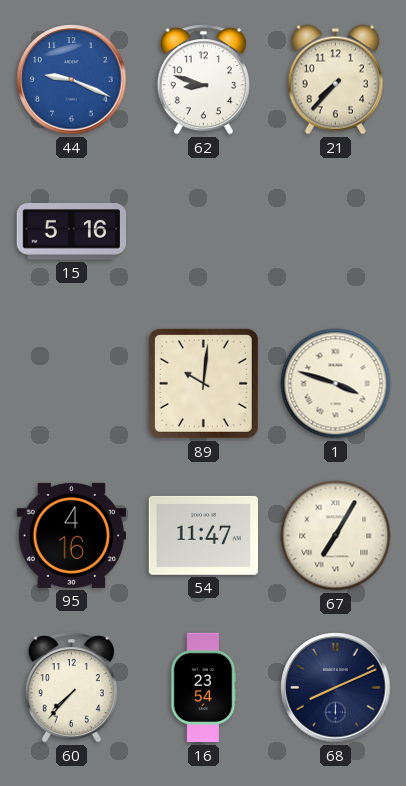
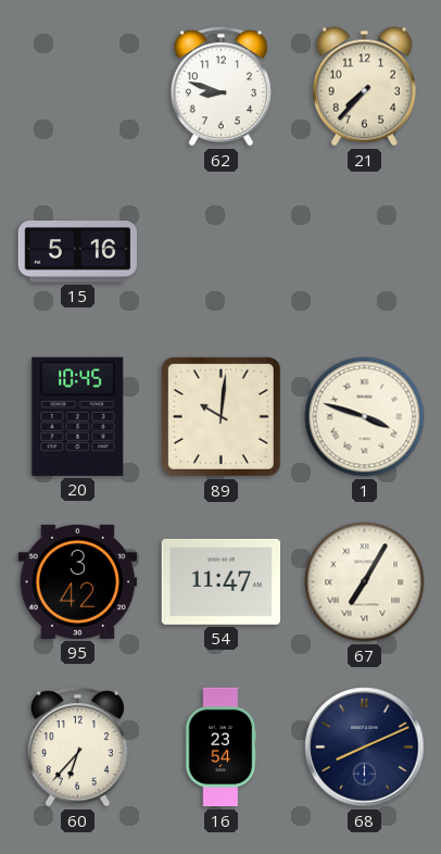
44: 9:19 -> none (72, 80)
20: none -> 10:45 (78, 416)
95: 4:16 -> 3:42 (77, 581)
60: 7:37 -> 6:37 (77, 748)
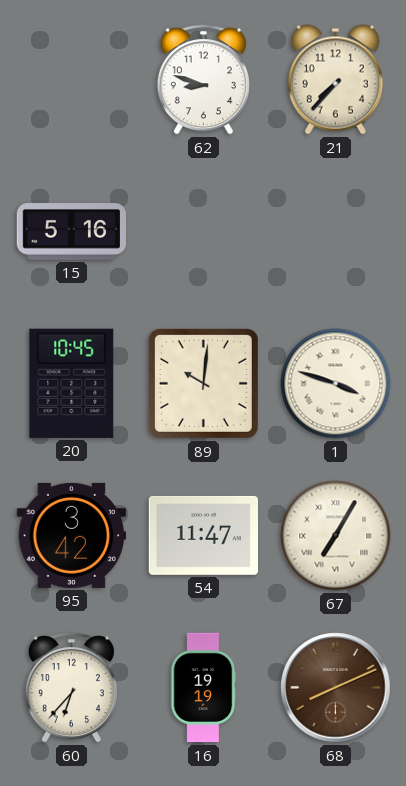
16: 23:54 -> 19:19 (203, 688)
68 dial: navy -> brown (336, 688)
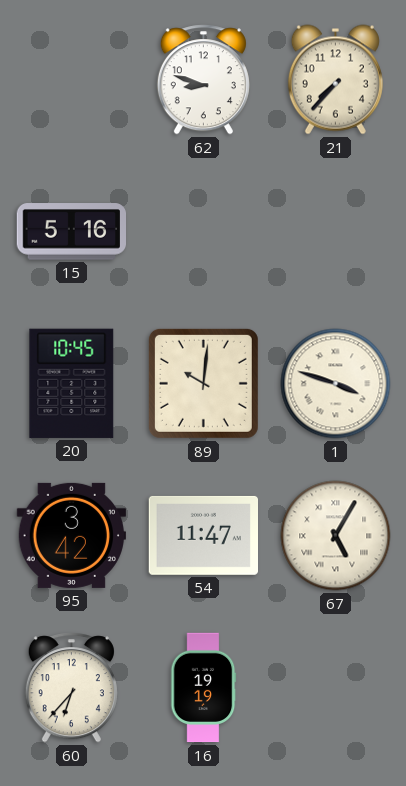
67: 7:05 -> 5:05 (336, 536)
68: 8:11 -> none (336, 688)
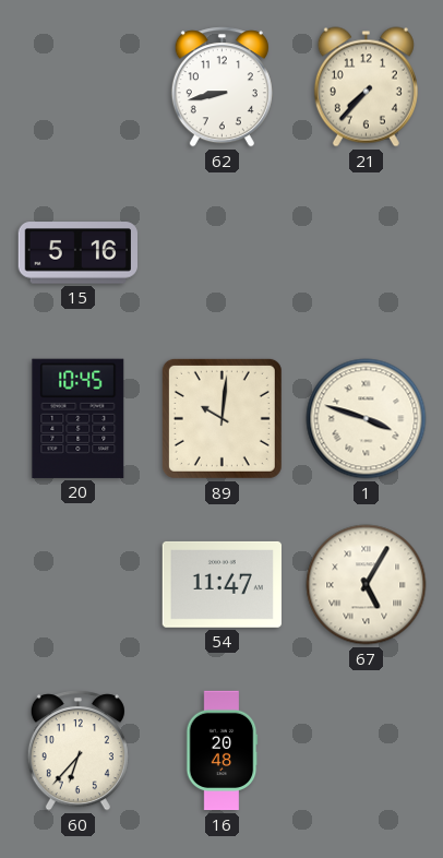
62: 8:48 -> 8:43 (221, 87)
95: 3:42 -> none (71, 535)
16: 19:19 -> 20:48 (221, 751)
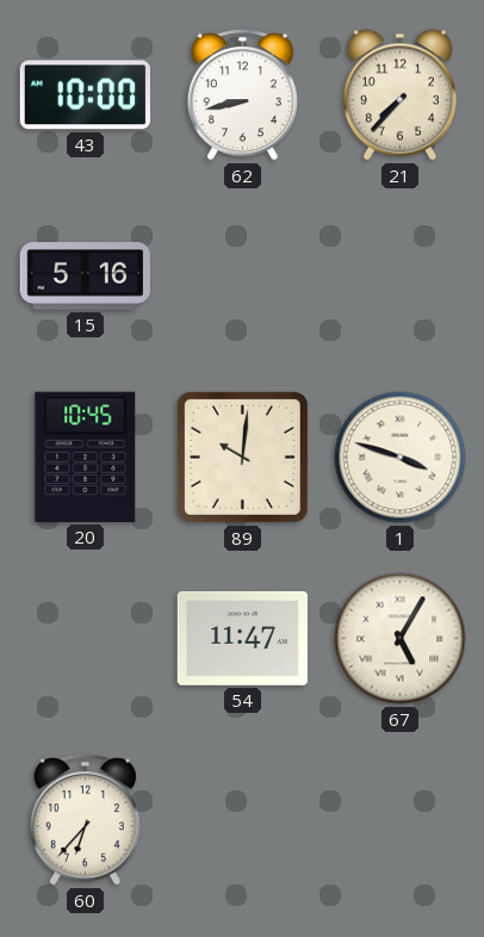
43: none -> 10:00 (85, 95)
16: 20:48 -> none (221, 751)
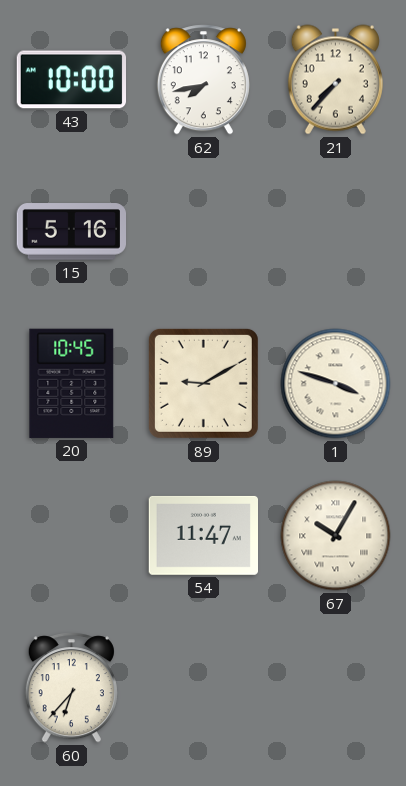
62: 8:43 -> 7:43 (203, 80)
89: 10:01 -> 9:10 (203, 383)
67: 5:05 -> 10:05 (336, 536)
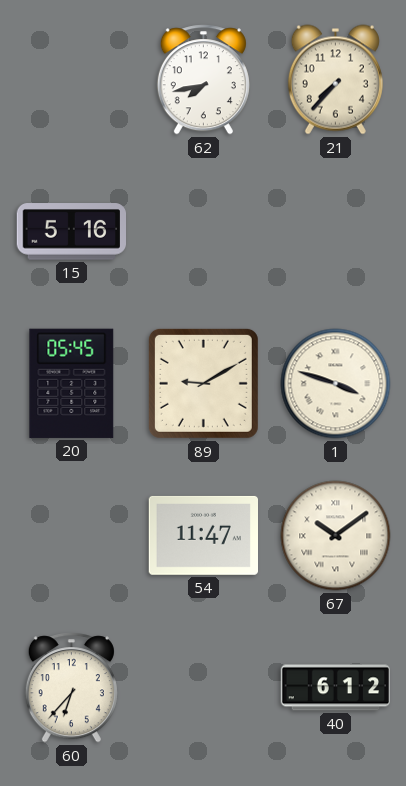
43: 10:00 -> none (71, 80)
20: 10:45 -> 05:45 (72, 383)
67: 10:05 -> 10:09 (336, 536)
40: none -> 6:12 (336, 688)
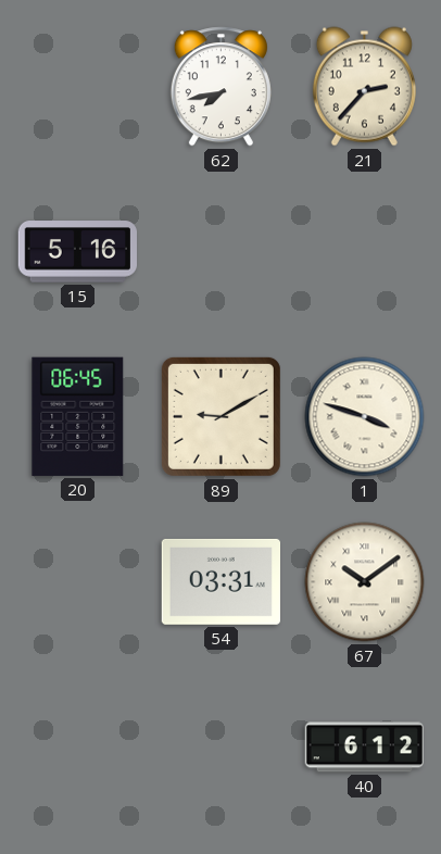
21: 7:37 -> 2:37 (364, 87)
20: 05:45 -> 06:45 (78, 416)
54: 11:47 -> 03:31 (220, 581)
60: 6:37 -> none (71, 688)
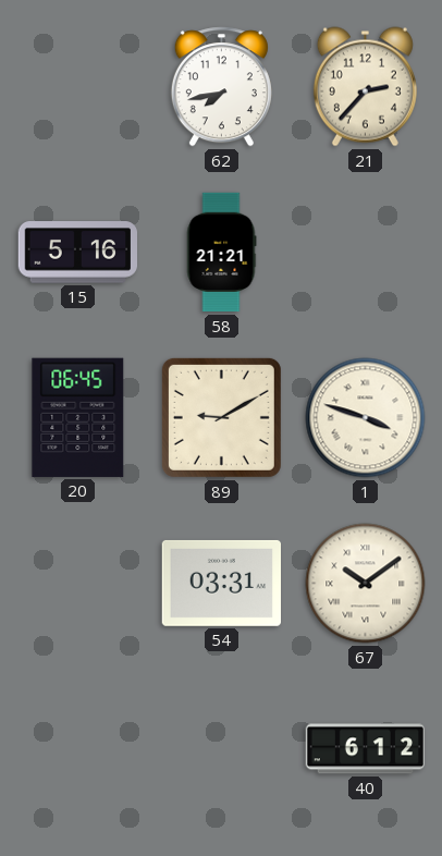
58: none -> 21:21 (221, 253)
